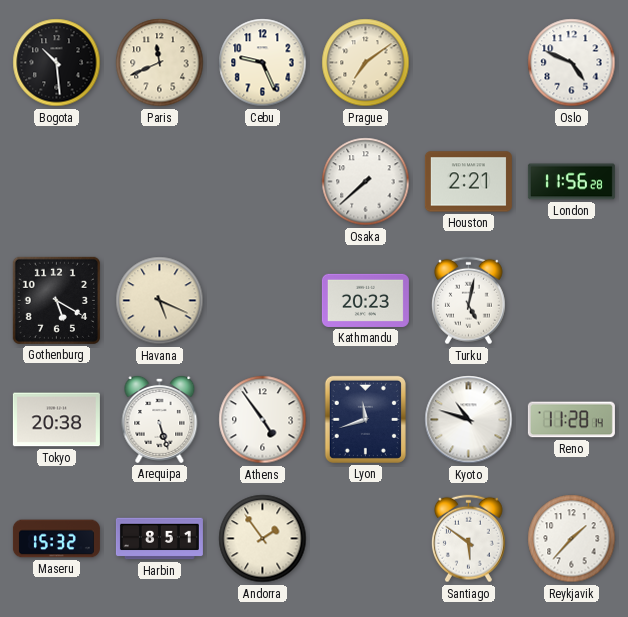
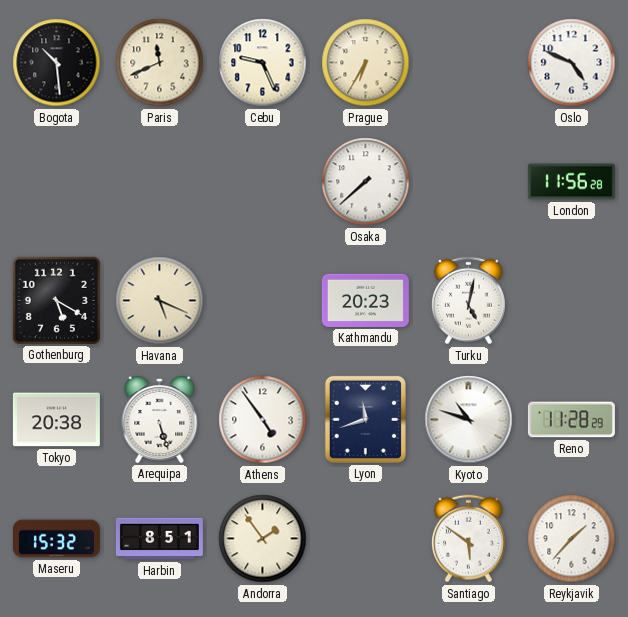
Prague: 7:09 -> 6:35 (366, 63)
Houston: 2:21 -> none (468, 182)
Reno: 11:28:14 -> 11:28:29 (571, 420)
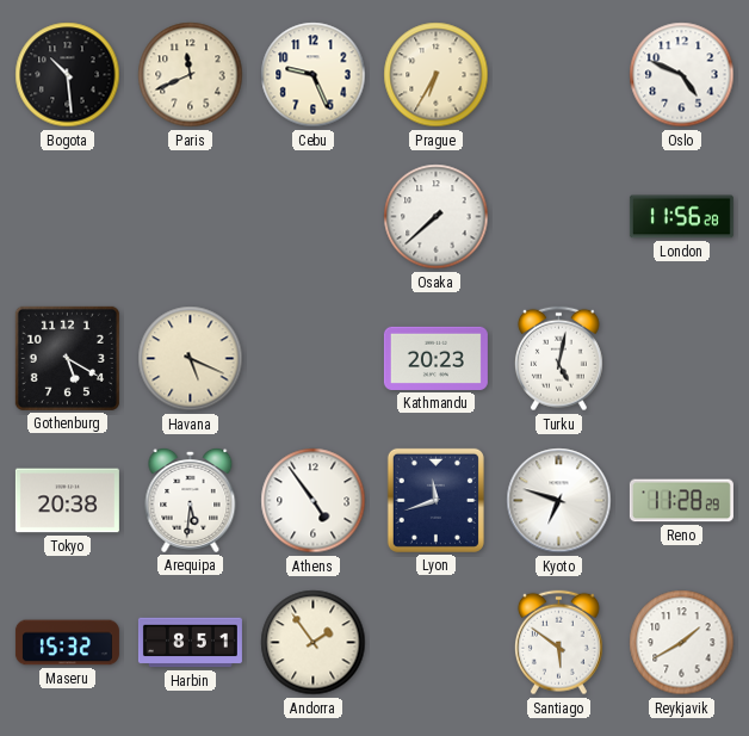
Arequipa: 5:27 -> 5:31 (191, 500)
Kyoto: 10:48 -> 6:48 (559, 501)
Reykjavik: 1:37 -> 1:40 (682, 643)
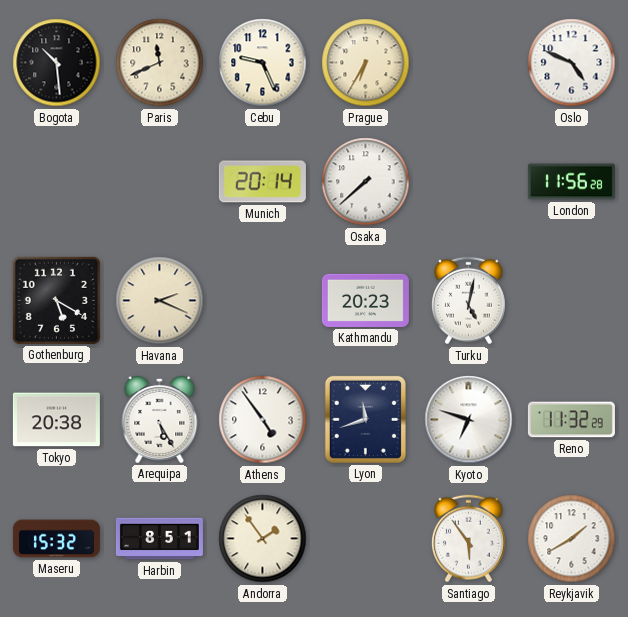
Munich: none -> 20:14 (262, 182)
Havana: 5:19 -> 2:19 (160, 301)
Arequipa: 5:31 -> 5:25 (160, 419)
Reno: 11:28 -> 11:32 (571, 420)
Santiago: 5:51 -> 5:54 (468, 539)
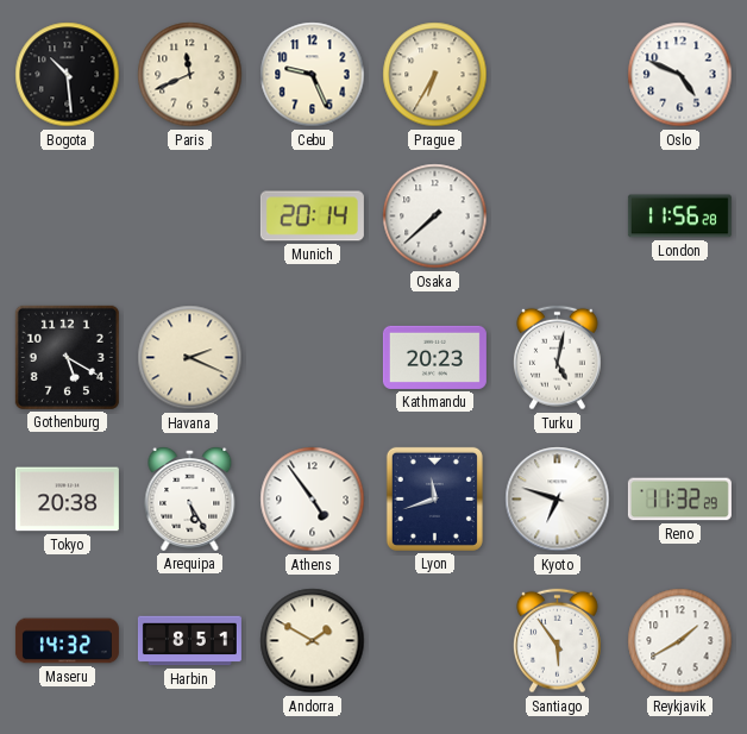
Maseru: 15:32 -> 14:32 (67, 641)
Andorra: 1:54 -> 1:50 (313, 641)
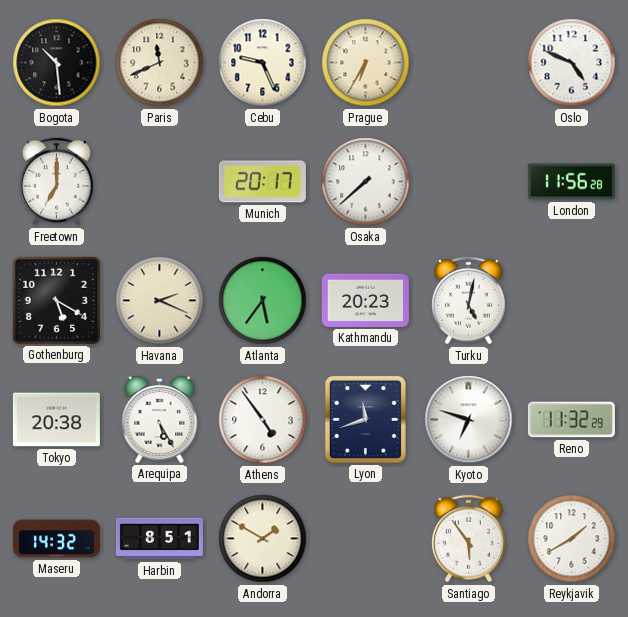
Freetown: none -> 7:00 (56, 182)
Munich: 20:14 -> 20:17 (262, 182)
Atlanta: none -> 5:36 (263, 301)
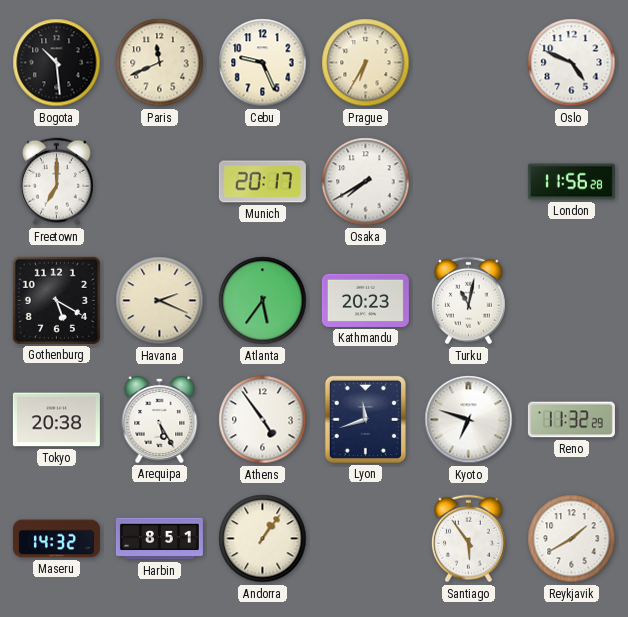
Osaka: 7:38 -> 7:40 (366, 182)
Turku: 5:02 -> 11:02 (468, 301)
Andorra: 1:50 -> 1:06 (263, 539)
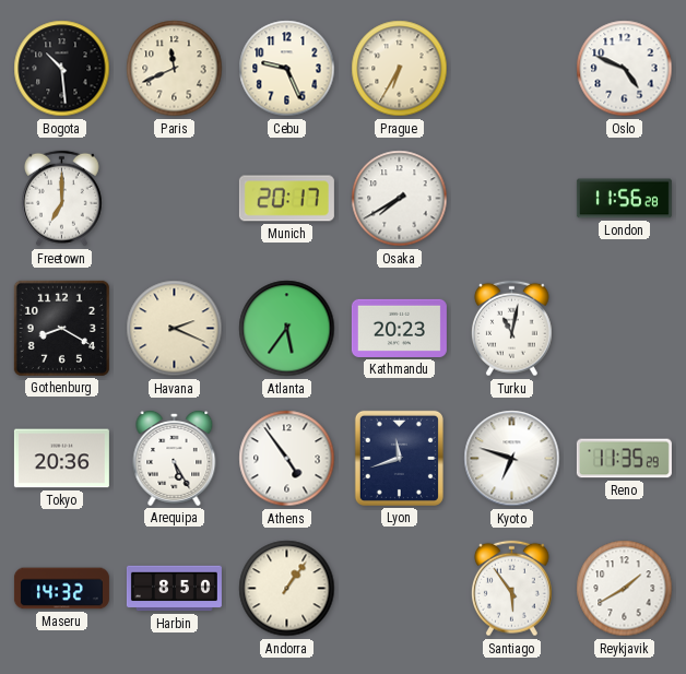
Gothenburg: 5:20 -> 8:20 (61, 328)
Tokyo: 20:38 -> 20:36 (61, 459)
Reno: 11:32 -> 11:35 (624, 459)
Harbin: 8:51 -> 8:50 (174, 589)
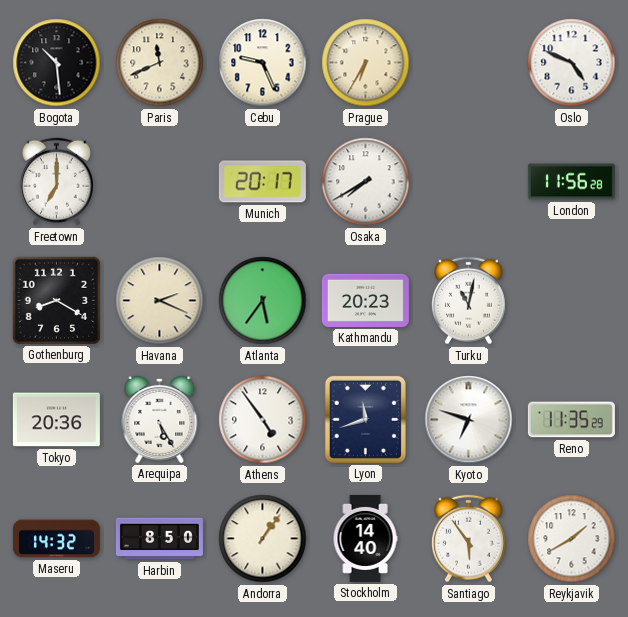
Stockholm: none -> 14:40 (365, 538)
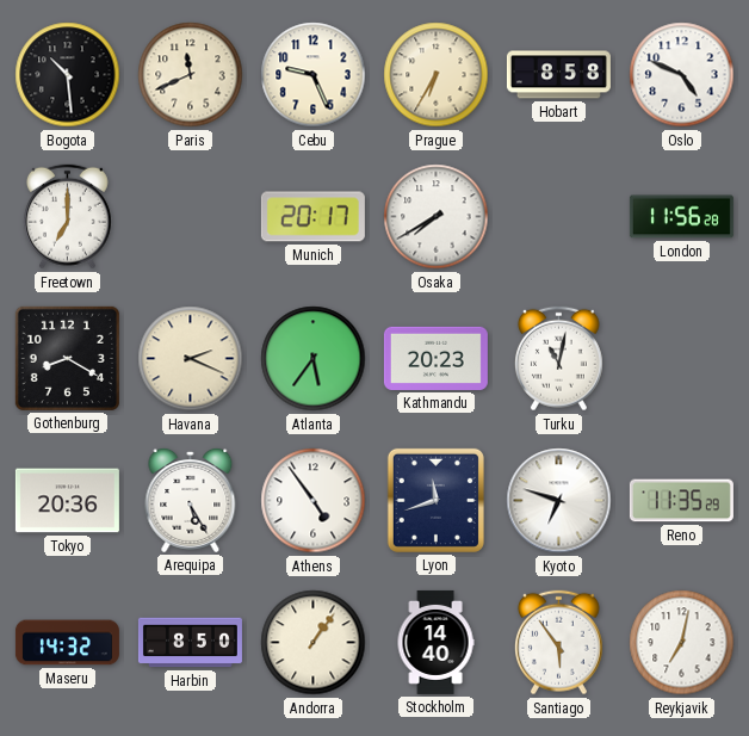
Hobart: none -> 8:58 (558, 75)
Reykjavik: 1:40 -> 7:02 (682, 643)
